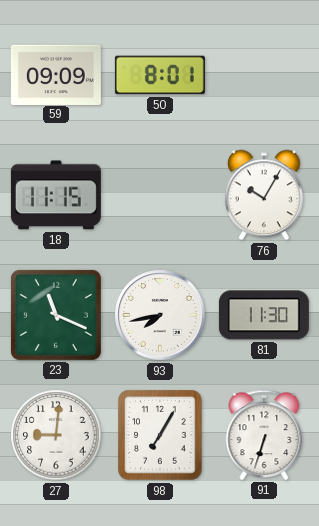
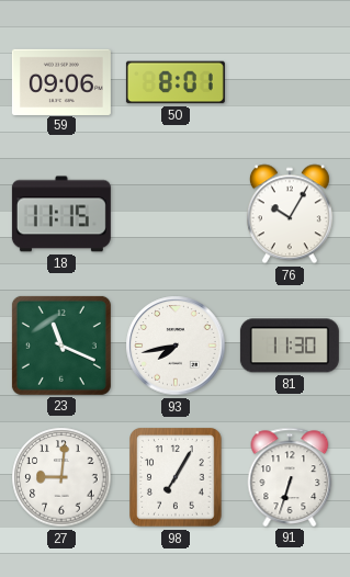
59: 09:09 -> 09:06 (61, 81)
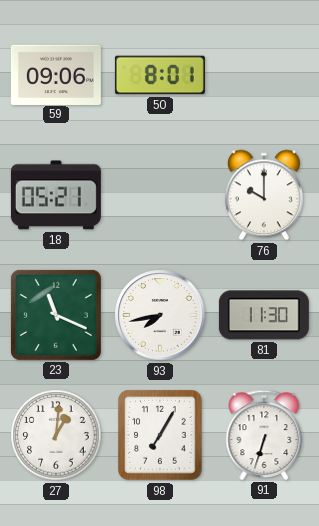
18: 11:15 -> 05:21 (56, 195)
76: 10:05 -> 10:00 (264, 195)
27: 9:01 -> 1:01 (56, 435)
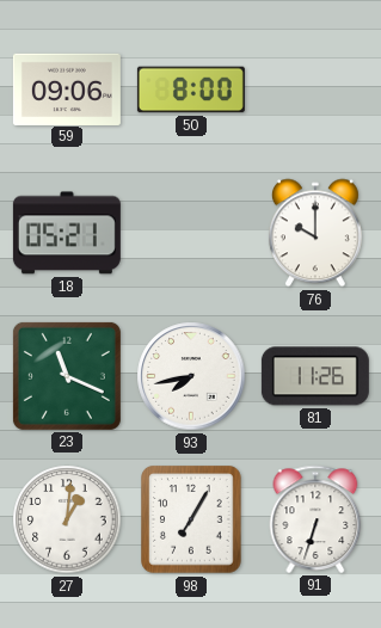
50: 8:01 -> 8:00 (191, 90)
81: 11:30 -> 11:26 (315, 376)
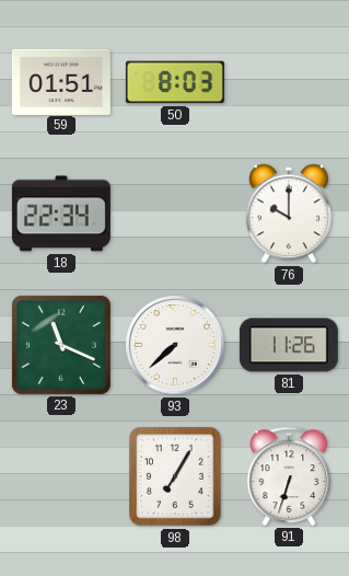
59: 09:06 -> 01:51 (61, 81)
50: 8:00 -> 8:03 (175, 82)
18: 05:21 -> 22:34 (61, 214)
93: 7:43 -> 7:38 (175, 345)
27: 1:01 -> none (67, 519)
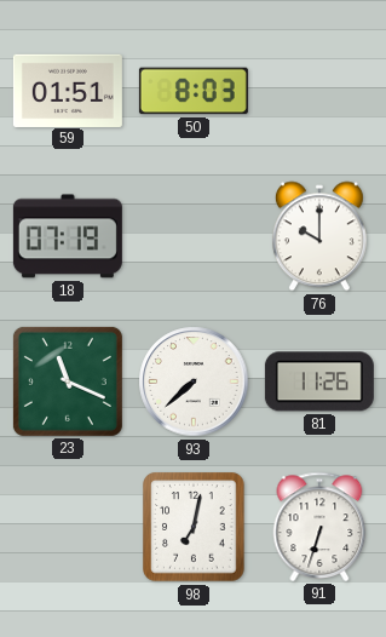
18: 22:34 -> 07:19 (68, 236)
98: 7:05 -> 7:02 (194, 527)
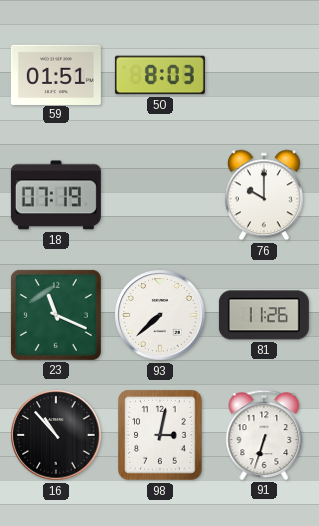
16: none -> 10:53 (56, 435)
98: 7:02 -> 3:02 (160, 435)
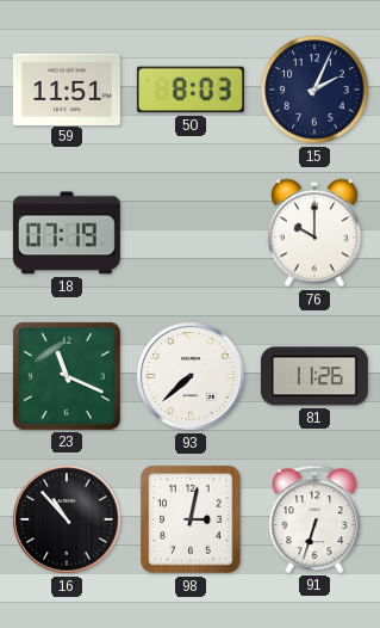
59: 01:51 -> 11:51 (67, 88)
15: none -> 2:04 (314, 90)
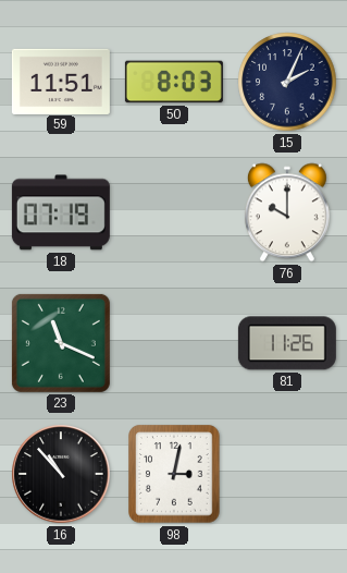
93: 7:38 -> none (191, 376)
91: 6:33 -> none (314, 519)
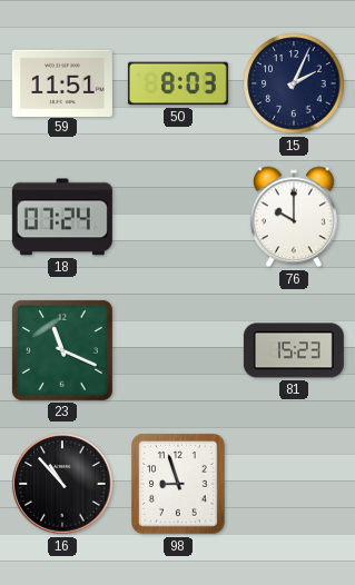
18: 07:19 -> 07:24 (62, 217)
81: 11:26 -> 15:23 (294, 350)
98: 3:02 -> 8:57 (178, 484)
